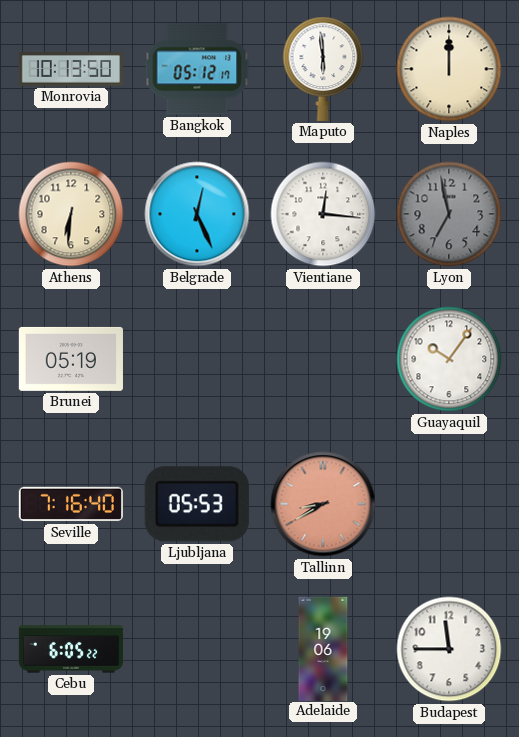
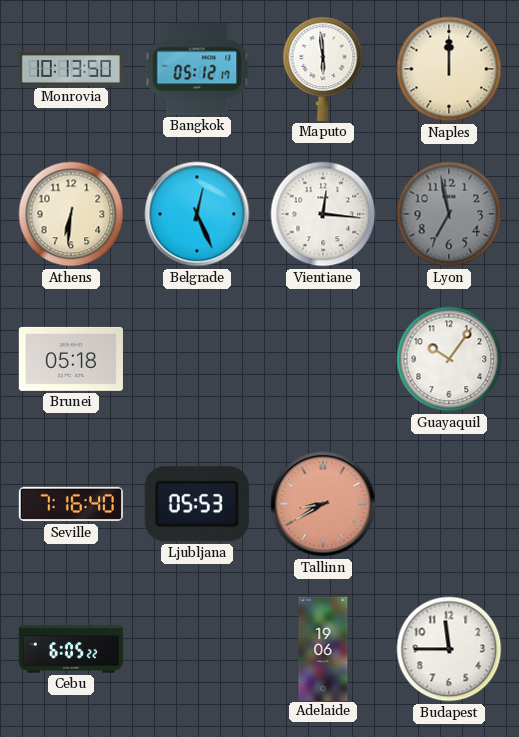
Brunei: 05:19 -> 05:18 (71, 359)
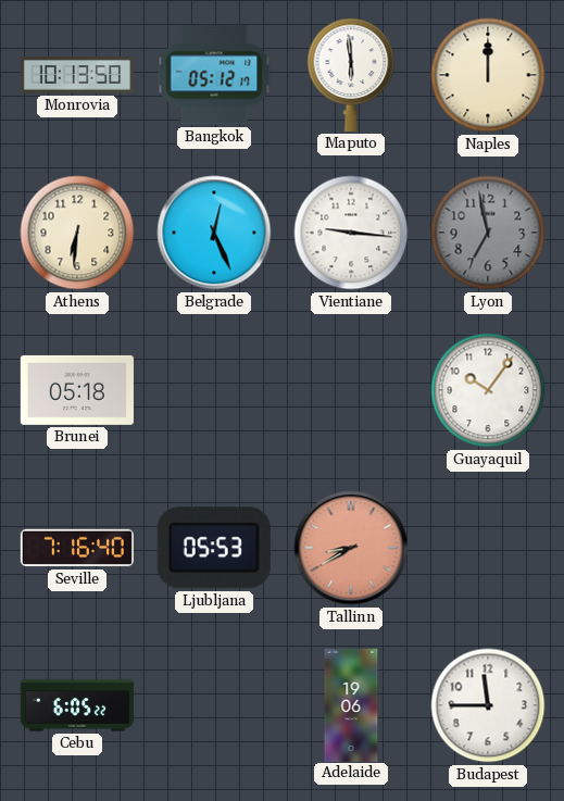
Vientiane: 12:16 -> 9:16 (351, 233)
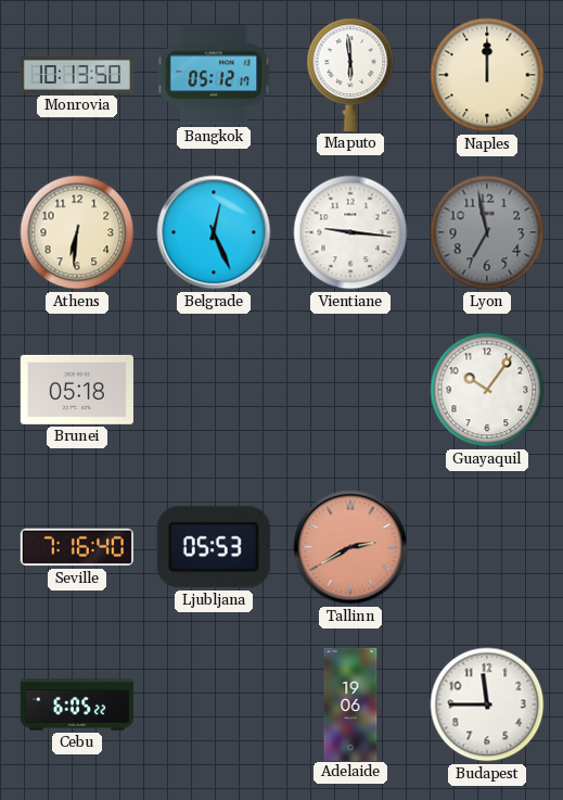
Tallinn: 8:40 -> 2:40 (350, 547)
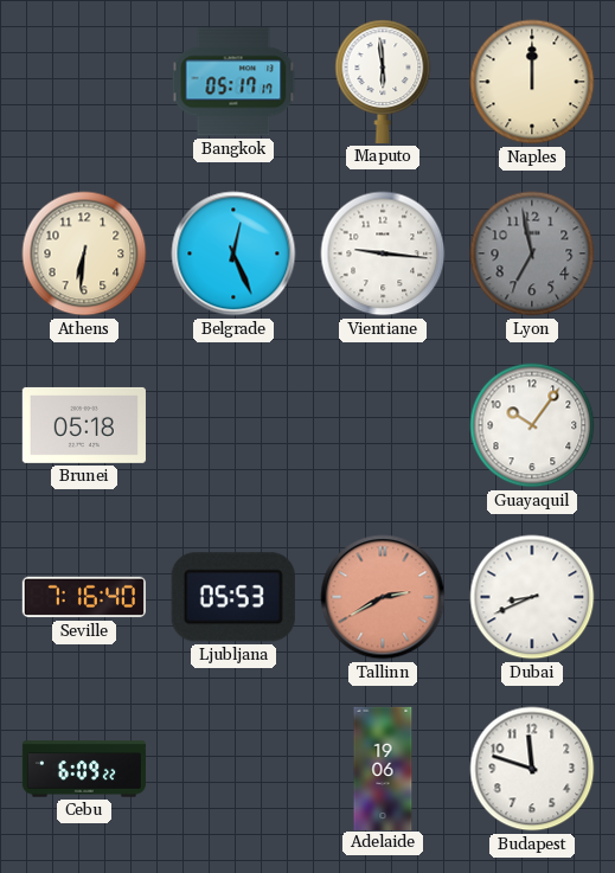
Monrovia: 10:13 -> none (76, 76)
Bangkok: 05:12 -> 05:17 (233, 82)
Dubai: none -> 8:41 (532, 597)
Cebu: 6:05 -> 6:09 (83, 769)
Budapest: 11:45 -> 11:48 (532, 769)
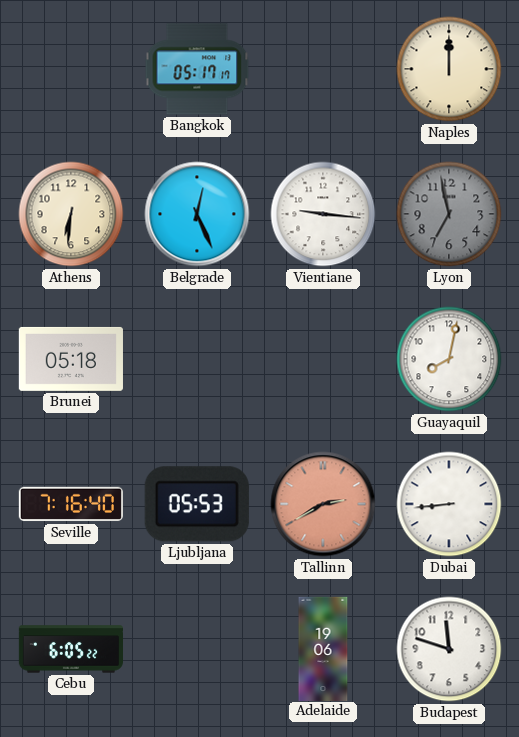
Maputo: 5:59 -> none (383, 82)
Guayaquil: 10:06 -> 8:02 (449, 359)
Dubai: 8:41 -> 8:44 (449, 504)
Cebu: 6:09 -> 6:05 (70, 649)
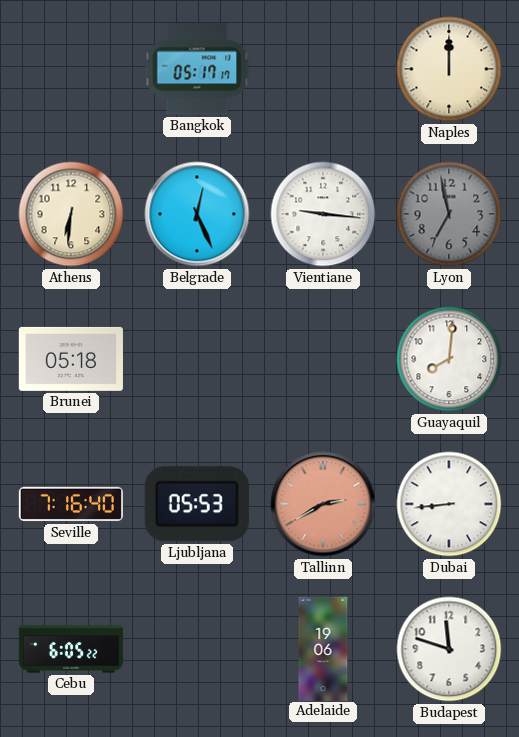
Guayaquil: 8:02 -> 8:01 (449, 359)
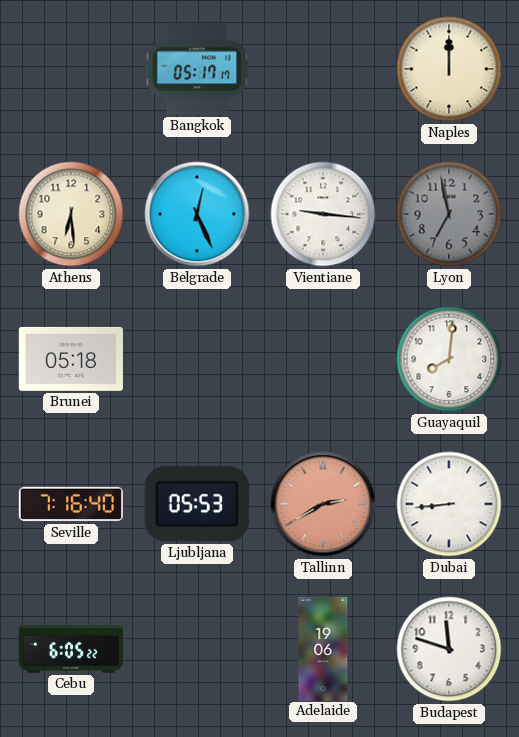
Athens: 6:31 -> 6:29 (71, 214)
